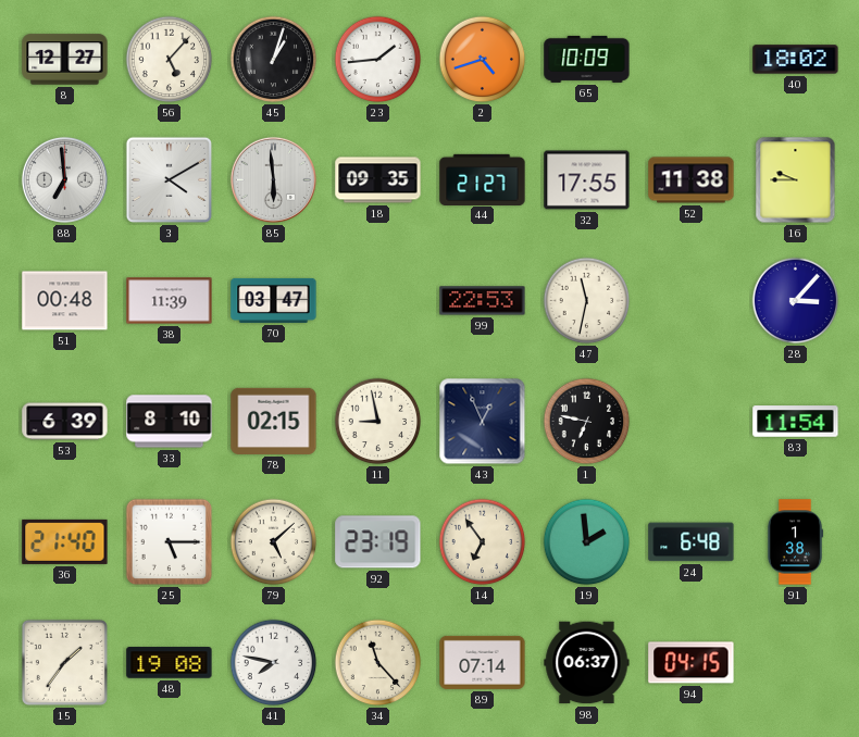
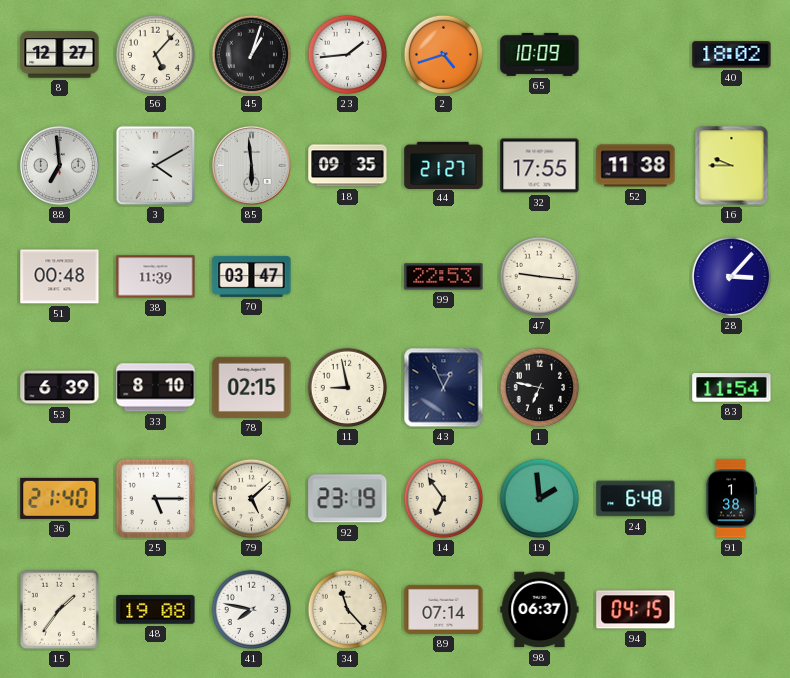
47: 11:32 -> 9:16 (540, 277)
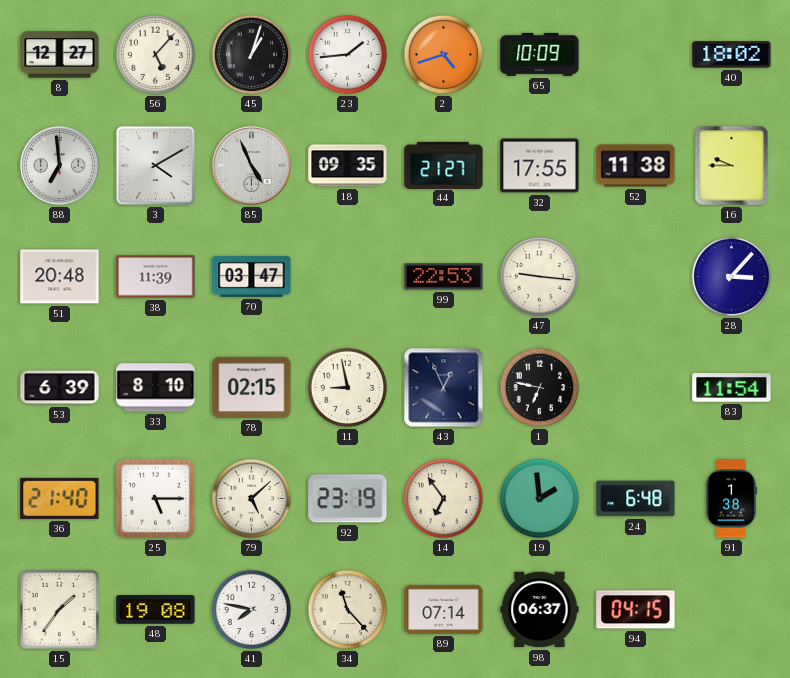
85: 5:59 -> 4:56 (251, 165)
51: 00:48 -> 20:48 (60, 277)
